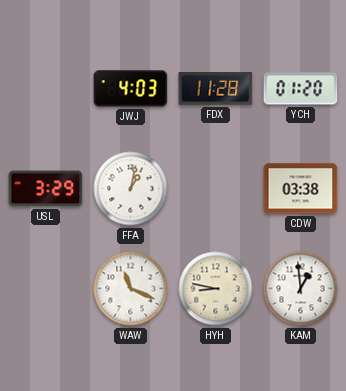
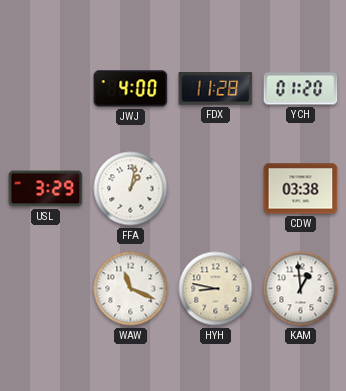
JWJ: 4:03 -> 4:00 (131, 89)
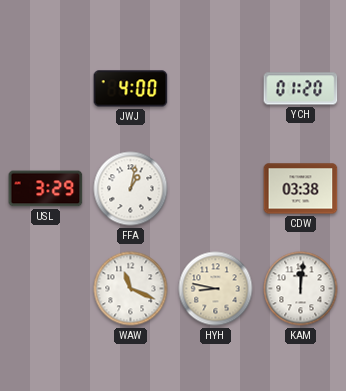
FDX: 11:28 -> none (216, 89)
KAM: 12:59 -> 12:01 (301, 289)
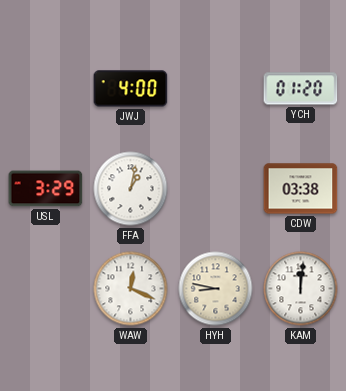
WAW: 11:19 -> 12:19 (131, 289)
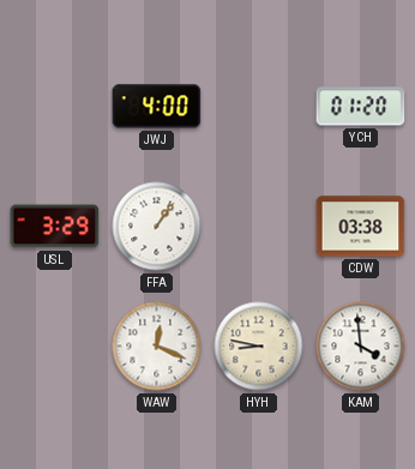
FFA: 1:02 -> 1:06 (157, 227)
KAM: 12:01 -> 3:59 (361, 347)
